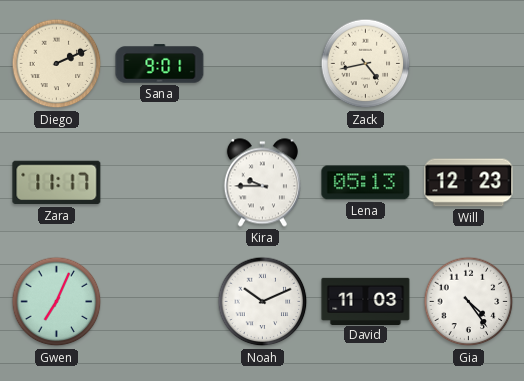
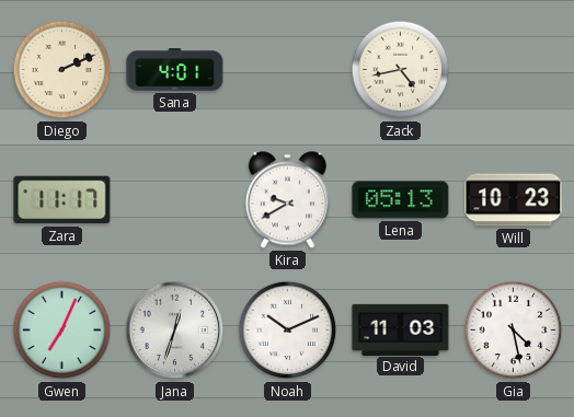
Sana: 9:01 -> 4:01 (175, 70)
Kira: 9:45 -> 9:40 (287, 200)
Will: 12:23 -> 10:23 (514, 200)
Jana: none -> 12:33 (175, 331)
Gia: 4:24 -> 4:28 (514, 331)
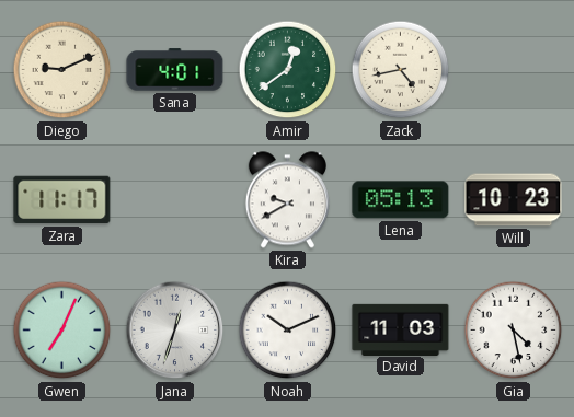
Diego: 2:11 -> 9:11 (62, 70)
Amir: none -> 12:39 (288, 70)
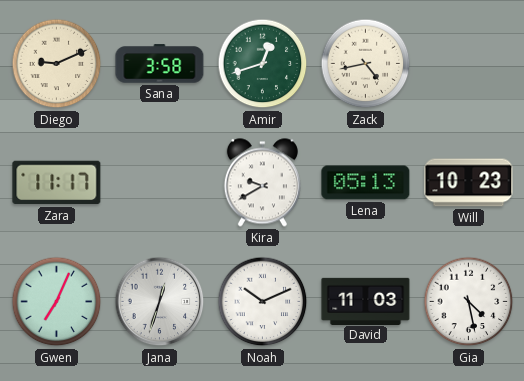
Sana: 4:01 -> 3:58 (160, 64)
Amir: 12:39 -> 12:42 (263, 64)
